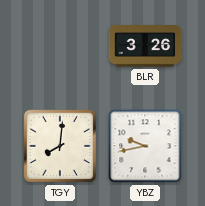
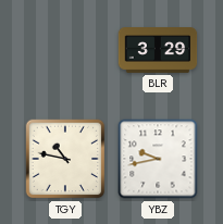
BLR: 3:26 -> 3:29 (158, 51)
TGY: 8:01 -> 10:47 (65, 159)
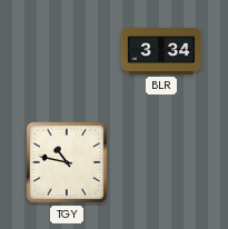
BLR: 3:29 -> 3:34 (161, 52)
YBZ: 9:43 -> none (158, 159)
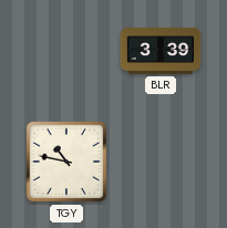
BLR: 3:34 -> 3:39 (161, 52)
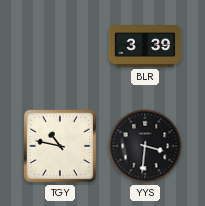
YYS: none -> 3:31 (145, 146)
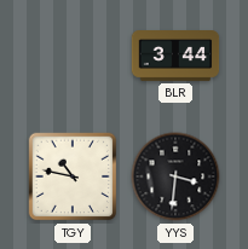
BLR: 3:39 -> 3:44 (175, 57)
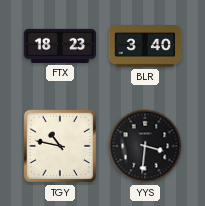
FTX: none -> 18:23 (60, 46)
BLR: 3:44 -> 3:40 (145, 47)
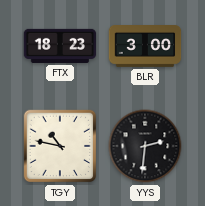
BLR: 3:40 -> 3:00 (145, 47)
YYS: 3:31 -> 2:31 (145, 146)
